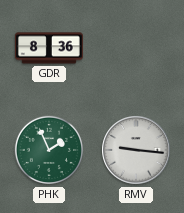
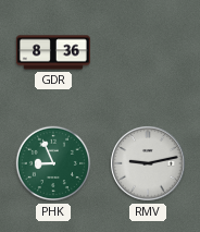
PHK: 1:56 -> 8:56 (52, 163)
RMV: 9:16 -> 9:13 (148, 163)
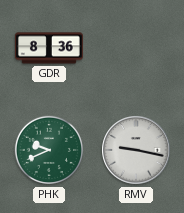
PHK: 8:56 -> 9:41 (48, 150)
RMV: 9:13 -> 9:17 (136, 150)
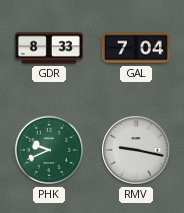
GDR: 8:36 -> 8:33 (49, 48)
GAL: none -> 7:04 (136, 48)
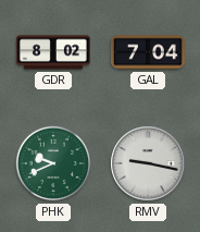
GDR: 8:33 -> 8:02 (53, 52)
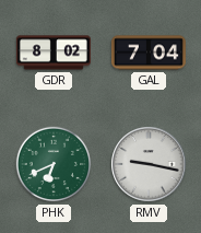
PHK: 9:41 -> 6:41 (52, 164)
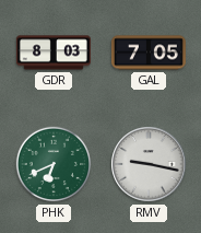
GDR: 8:02 -> 8:03 (54, 53)
GAL: 7:04 -> 7:05 (149, 53)
